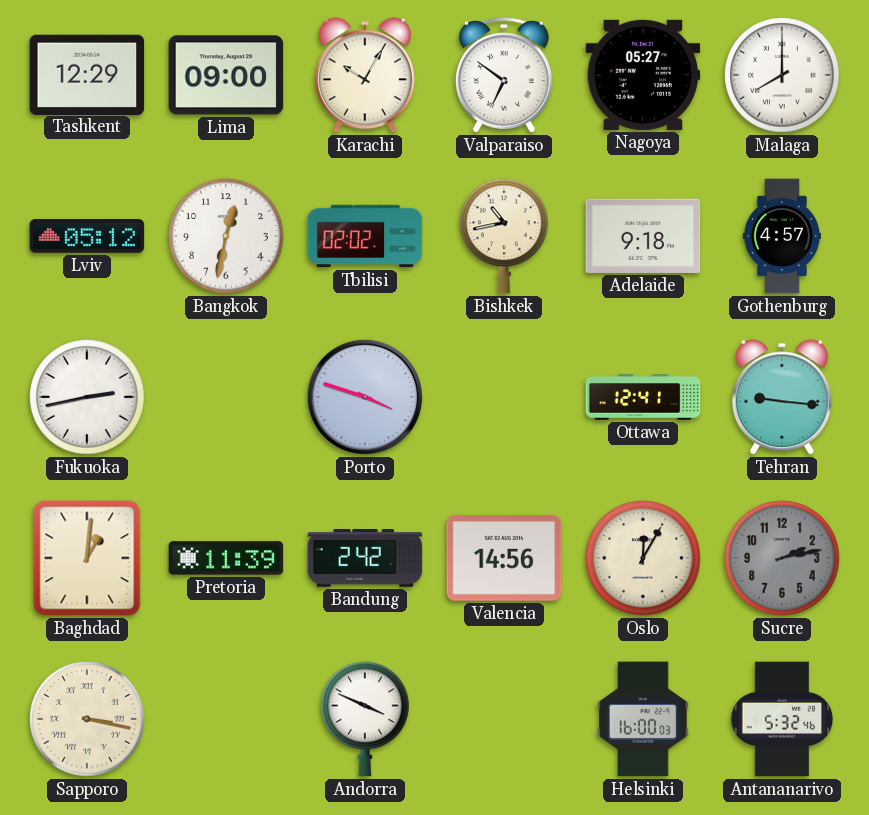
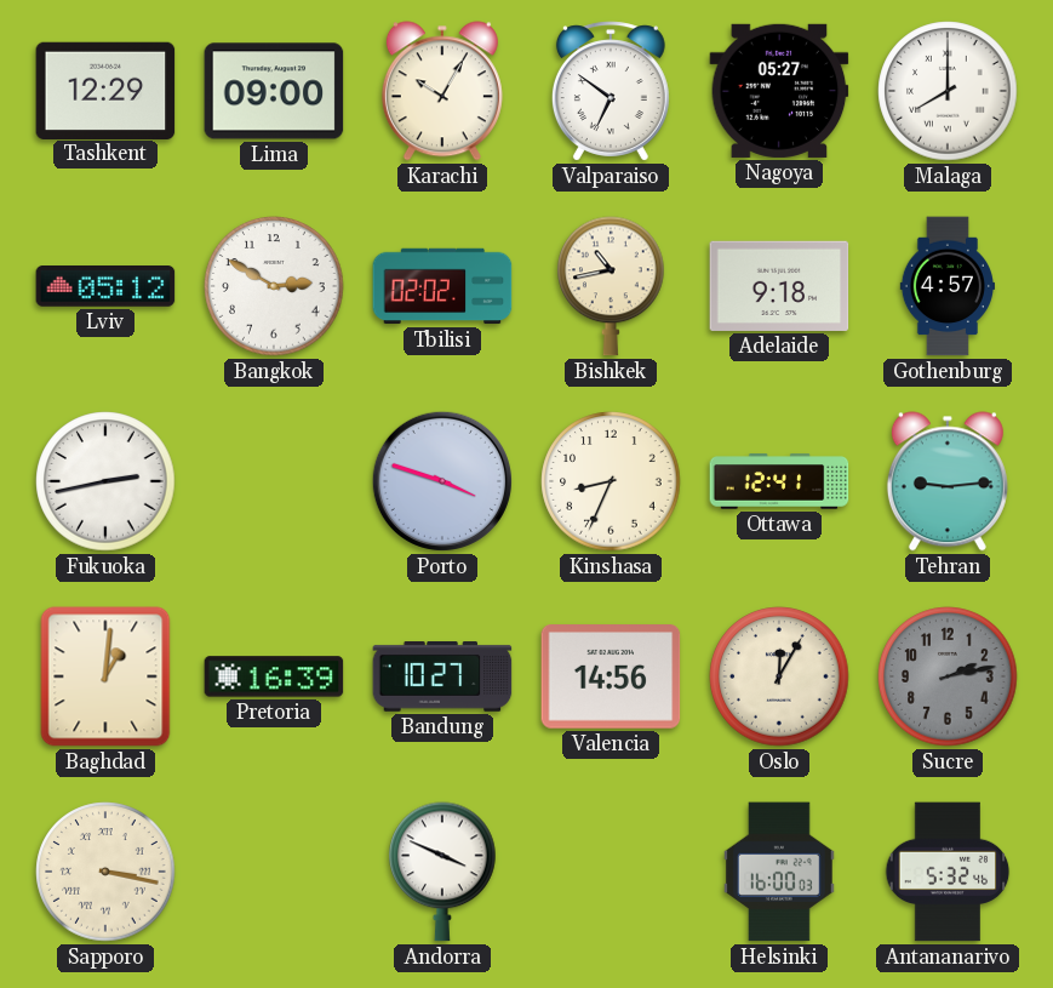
Bangkok: 12:32 -> 2:50 (274, 286)
Kinshasa: none -> 8:34 (611, 481)
Tehran: 9:16 -> 9:14 (948, 481)
Pretoria: 11:39 -> 16:39 (274, 676)
Bandung: 2:42 -> 10:27 (442, 678)
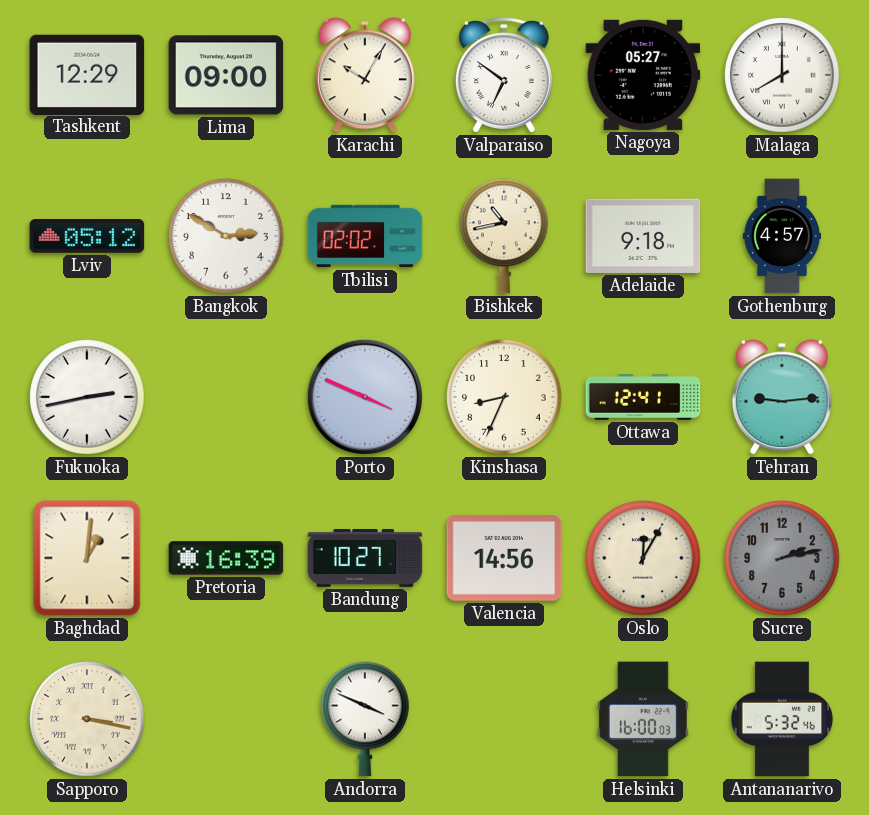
Porto: 3:48 -> 3:49 (365, 397)
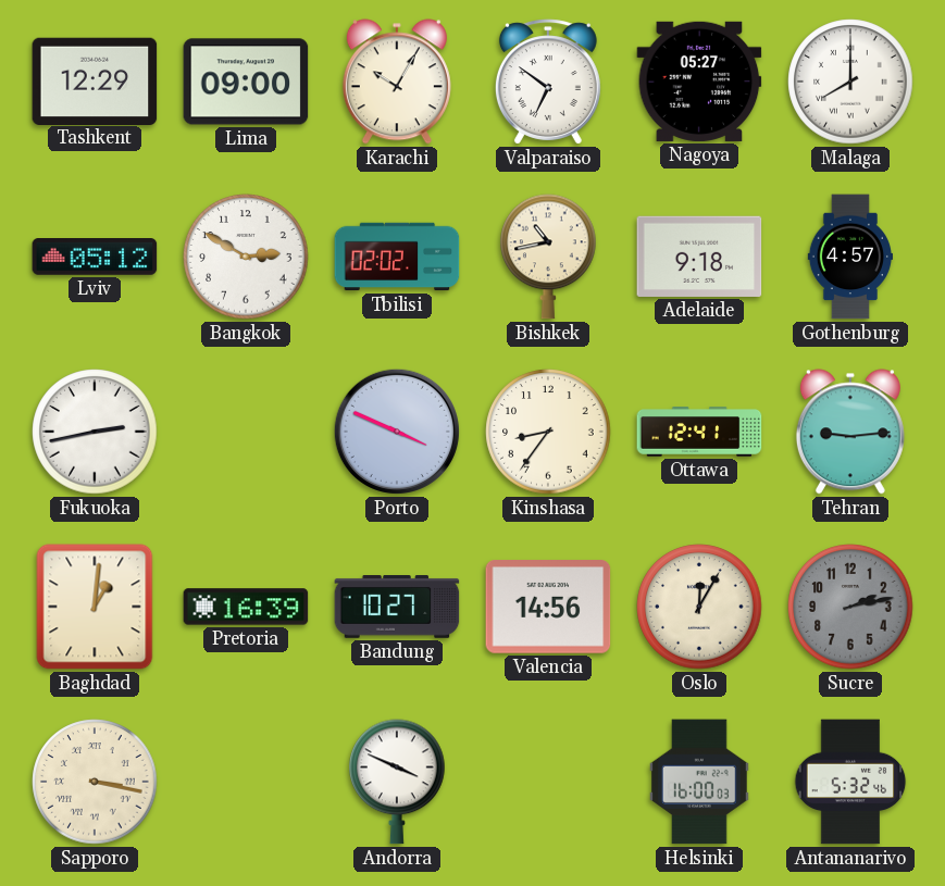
Kinshasa: 8:34 -> 8:36 (548, 432)
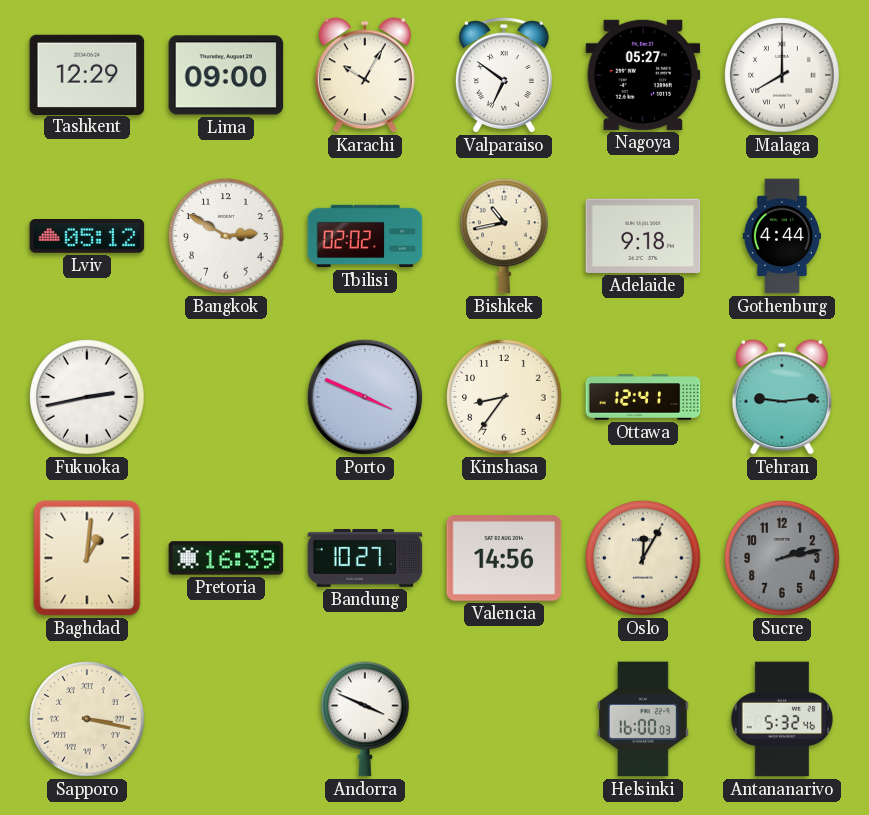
Gothenburg: 4:57 -> 4:44 (781, 236)
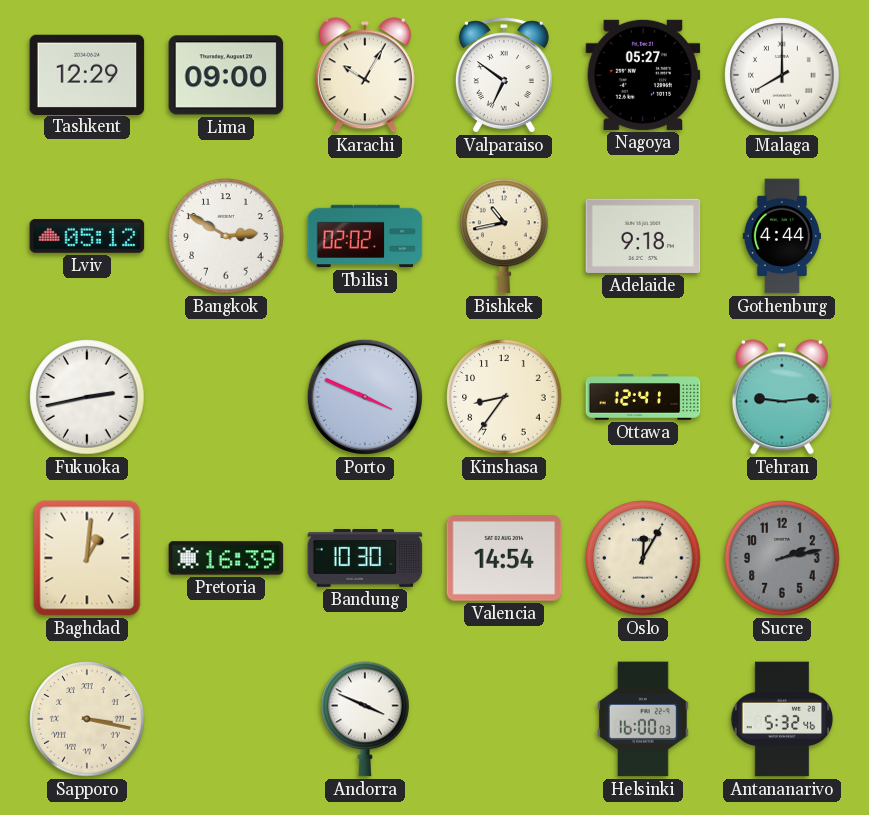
Bandung: 10:27 -> 10:30 (365, 559)
Valencia: 14:56 -> 14:54 (504, 559)
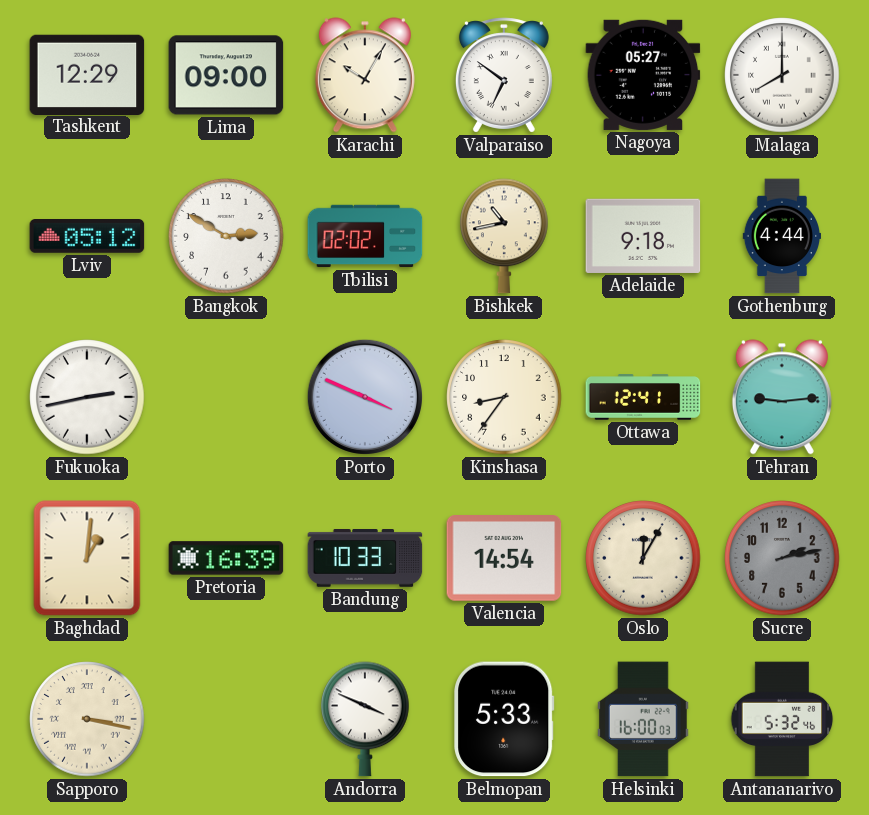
Bandung: 10:30 -> 10:33 (365, 559)
Belmopan: none -> 5:33 (504, 719)
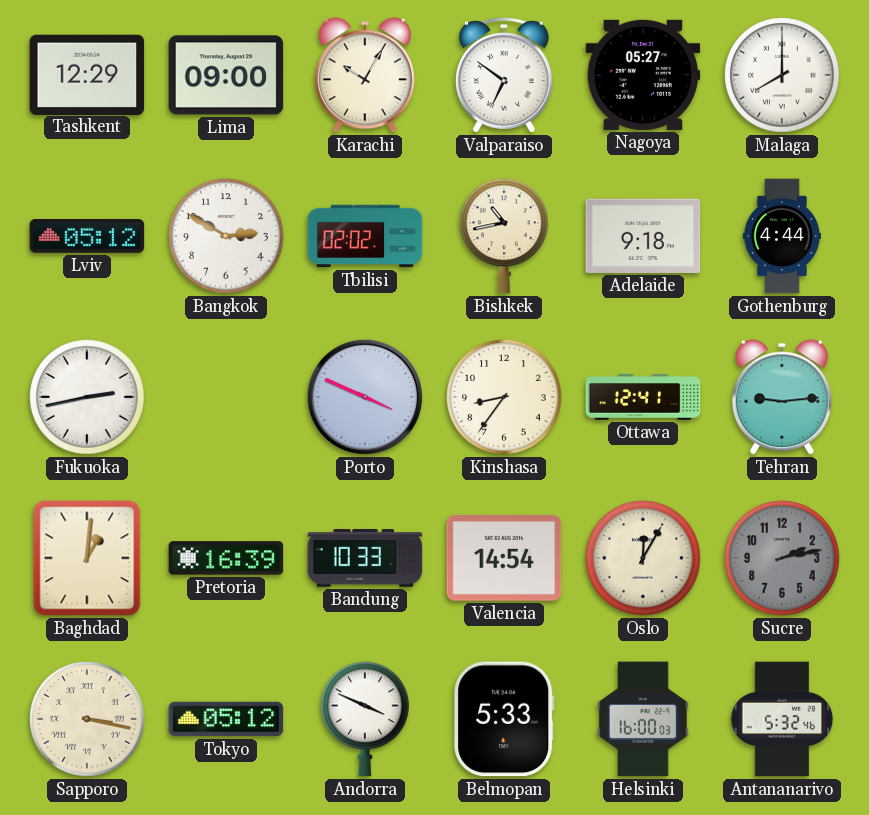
Tokyo: none -> 05:12 (226, 719)
